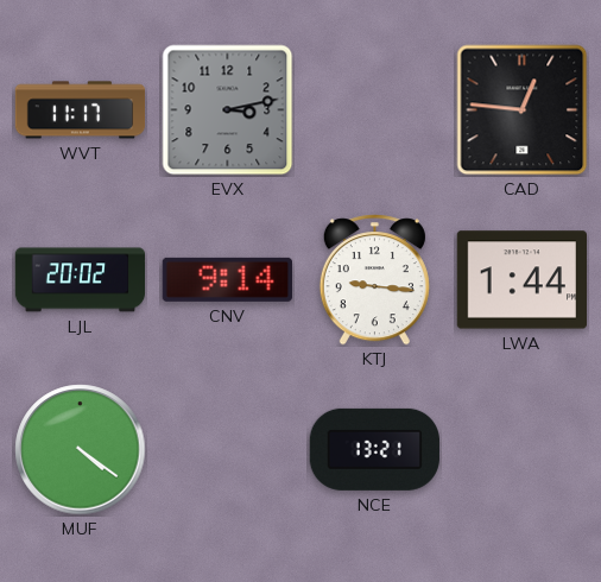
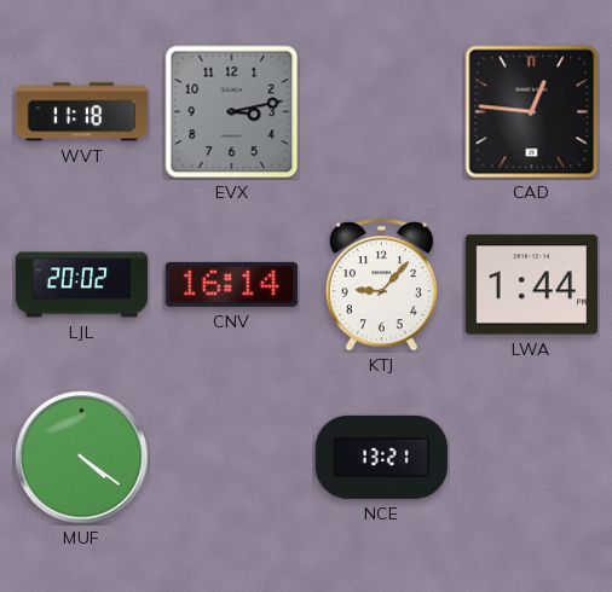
WVT: 11:17 -> 11:18 (82, 112)
CNV: 9:14 -> 16:14 (231, 284)
KTJ: 9:16 -> 9:07 (381, 285)
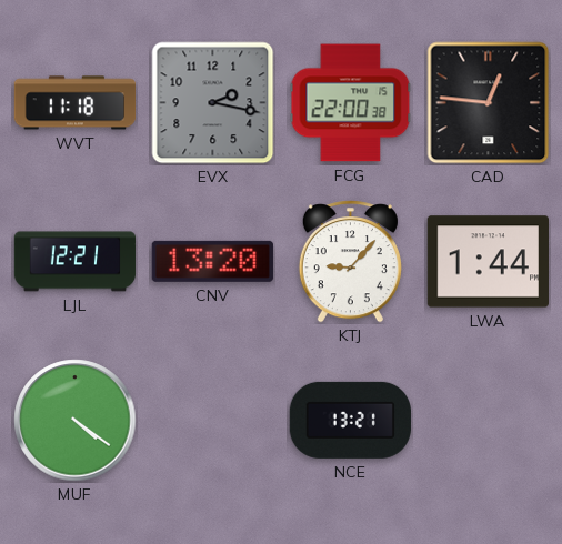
EVX: 3:13 -> 2:17 (213, 103)
FCG: none -> 22:00 (351, 103)
LJL: 20:02 -> 12:21 (76, 262)
CNV: 16:14 -> 13:20 (212, 261)
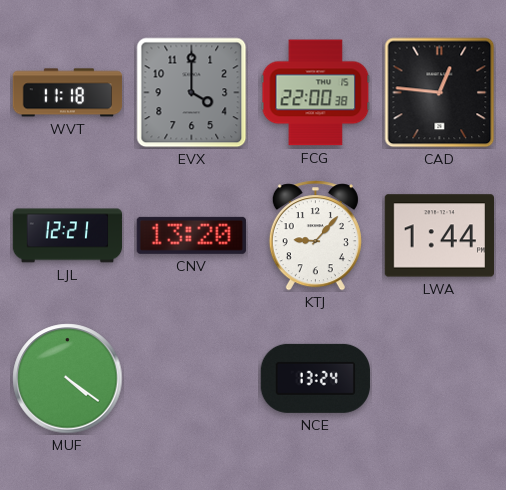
EVX: 2:17 -> 4:00 (192, 93)
NCE: 13:21 -> 13:24 (315, 378)
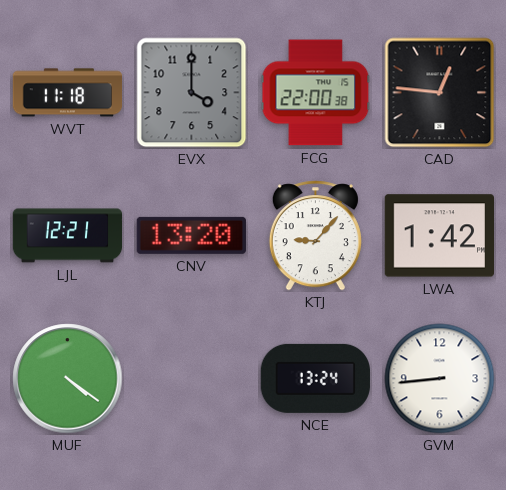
LWA: 1:44 -> 1:42 (439, 236)
GVM: none -> 8:44 (440, 379)
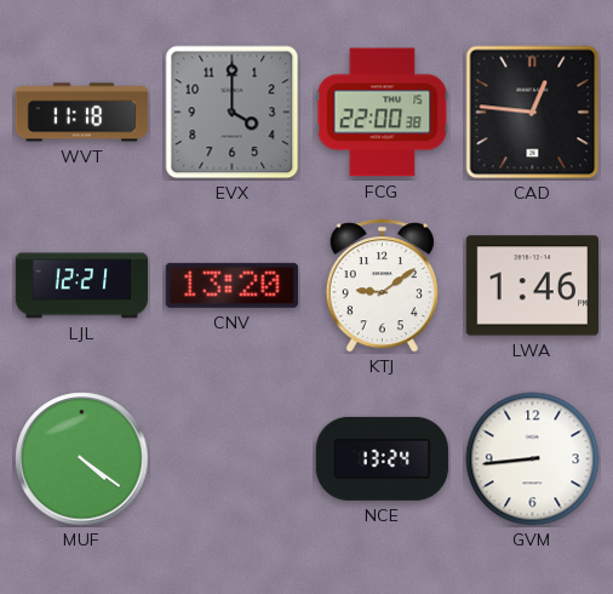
KTJ: 9:07 -> 9:09 (382, 286)
LWA: 1:42 -> 1:46 (532, 286)
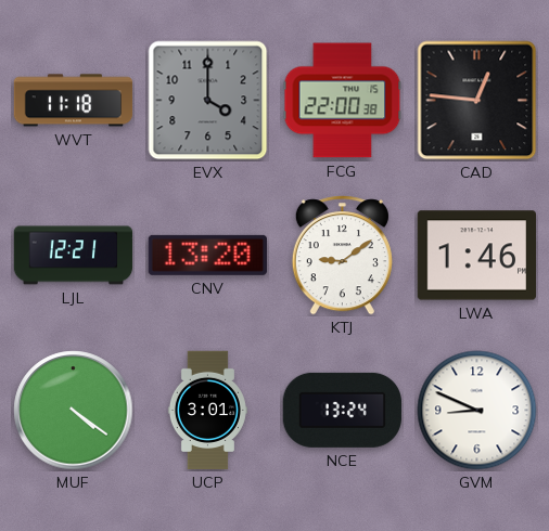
UCP: none -> 3:01 (207, 411)
GVM: 8:44 -> 8:49 (477, 411)
